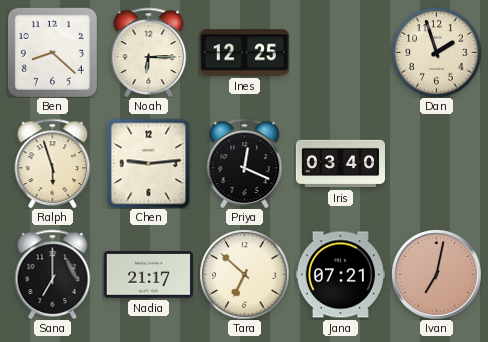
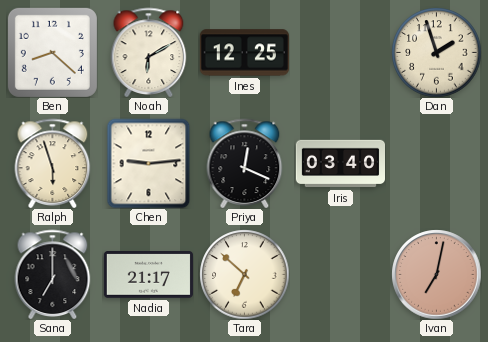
Noah: 6:15 -> 6:10 (149, 52)
Jana: 07:21 -> none (340, 275)
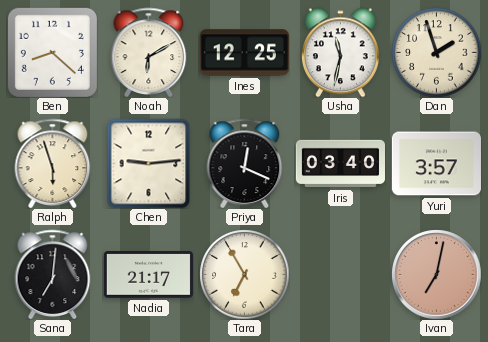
Usha: none -> 11:32 (340, 52)
Yuri: none -> 3:57 (436, 164)
Sana: 7:00 -> 7:01 (53, 274)
Tara: 6:52 -> 6:55 (244, 274)
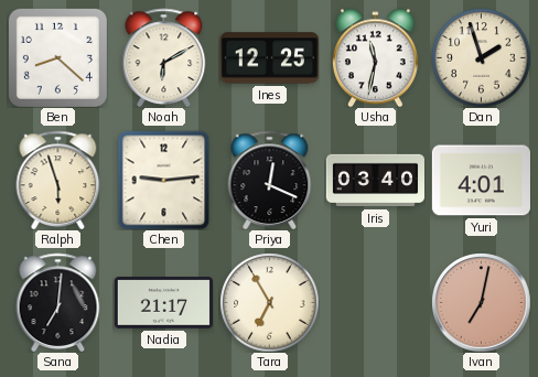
Yuri: 3:57 -> 4:01 (481, 181)
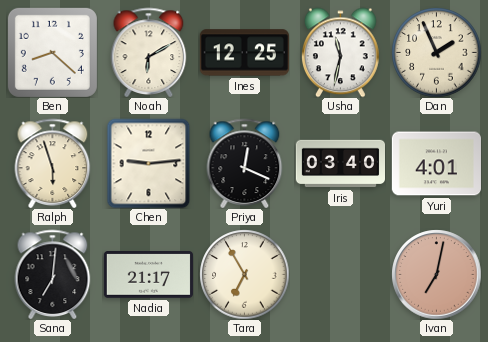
Dan: 1:57 -> 1:56 (436, 52)
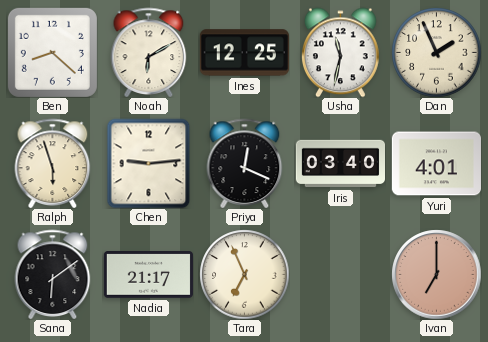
Sana: 7:01 -> 6:09 (53, 274)
Tara: 6:55 -> 6:56 (244, 274)
Ivan: 7:02 -> 7:00 (436, 274)
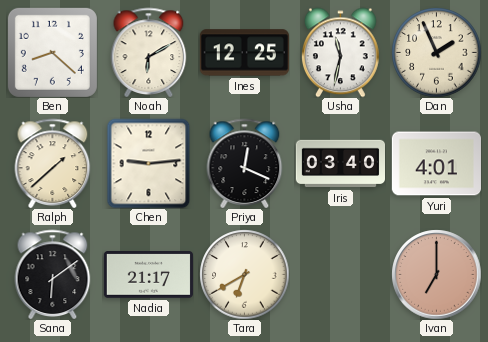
Ralph: 5:57 -> 1:38 (53, 163)
Tara: 6:56 -> 6:40 (244, 274)
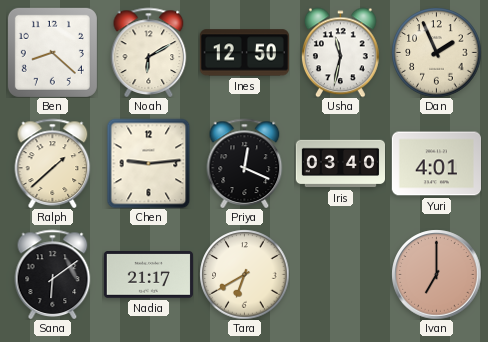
Ines: 12:25 -> 12:50 (244, 53)
